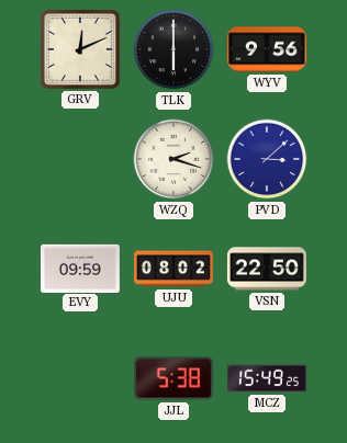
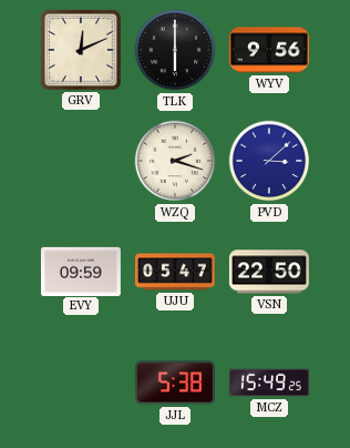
UJU: 08:02 -> 05:47 (175, 272)
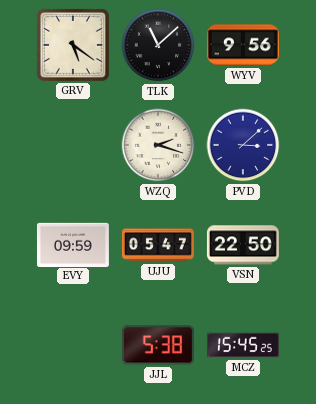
GRV: 12:11 -> 5:21 (73, 45)
TLK: 6:00 -> 11:08 (158, 45)
MCZ: 15:49 -> 15:45 (243, 345)
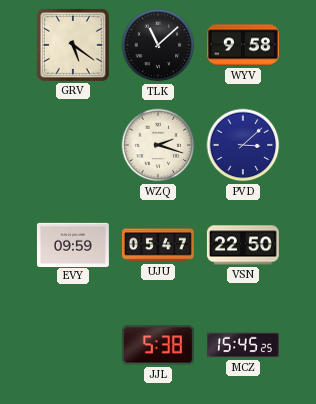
WYV: 9:56 -> 9:58 (243, 45)
